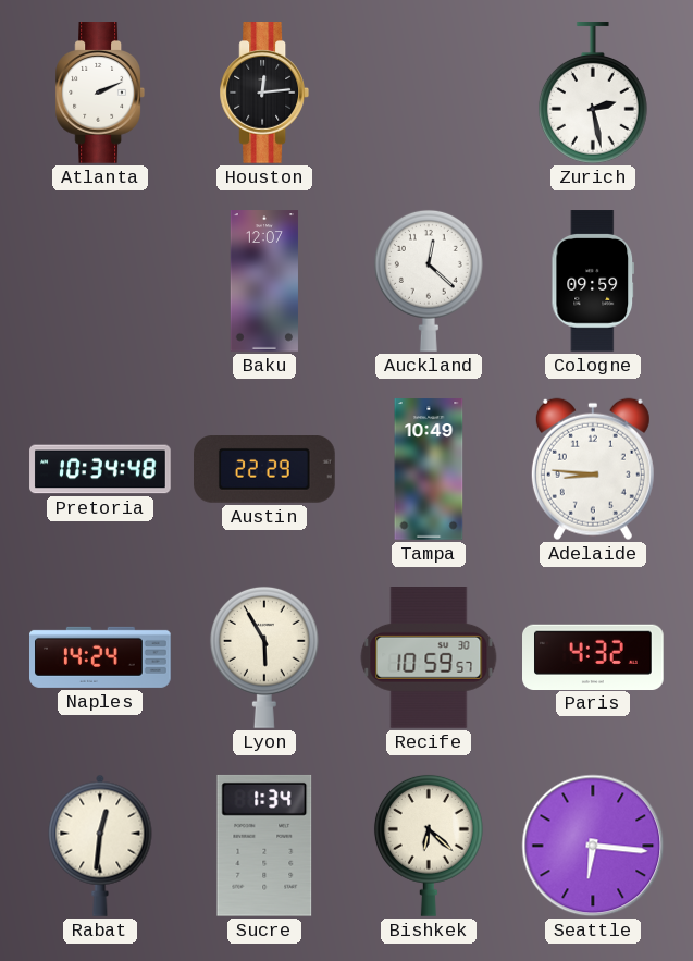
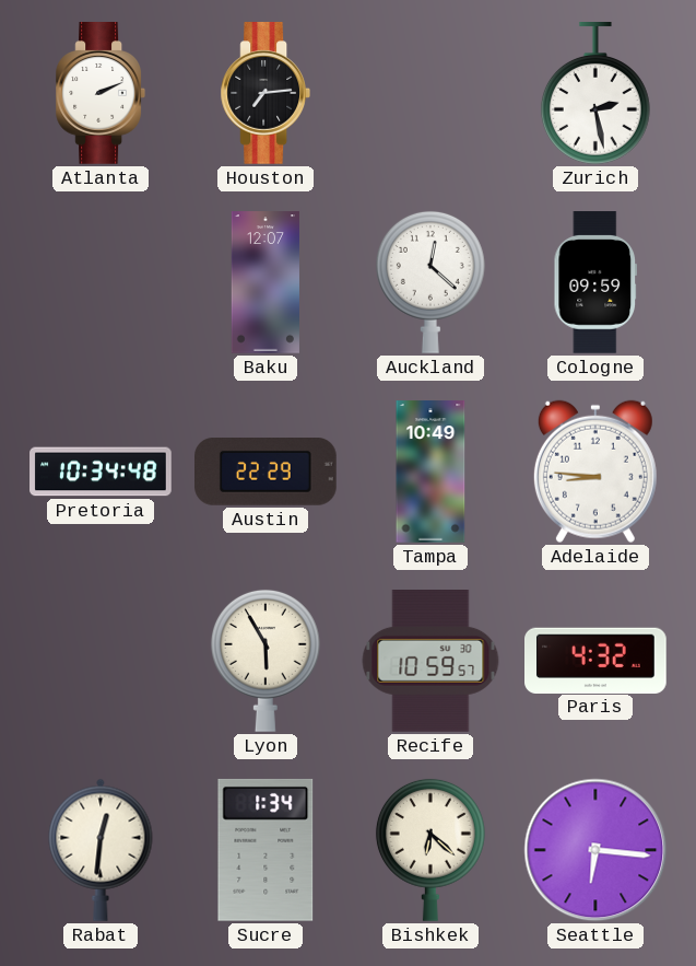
Houston: 12:14 -> 7:14 (264, 93)
Naples: 14:24 -> none (101, 657)
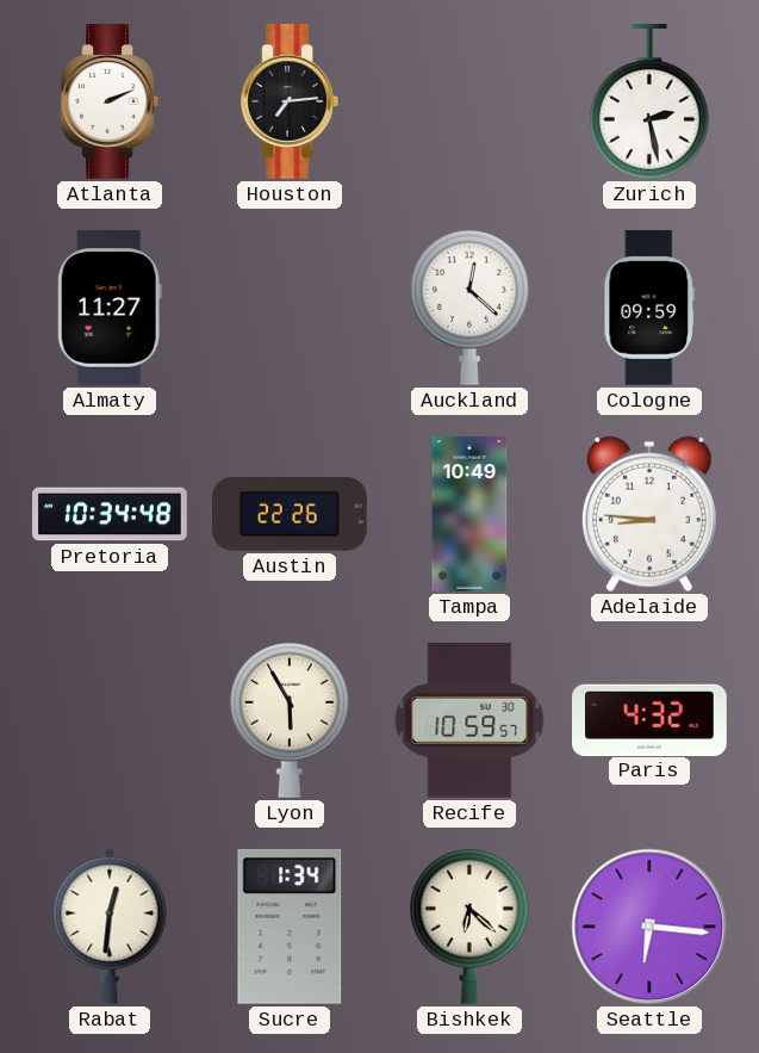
Almaty: none -> 11:27 (110, 309)
Baku: 12:07 -> none (266, 282)
Austin: 22:29 -> 22:26 (291, 515)
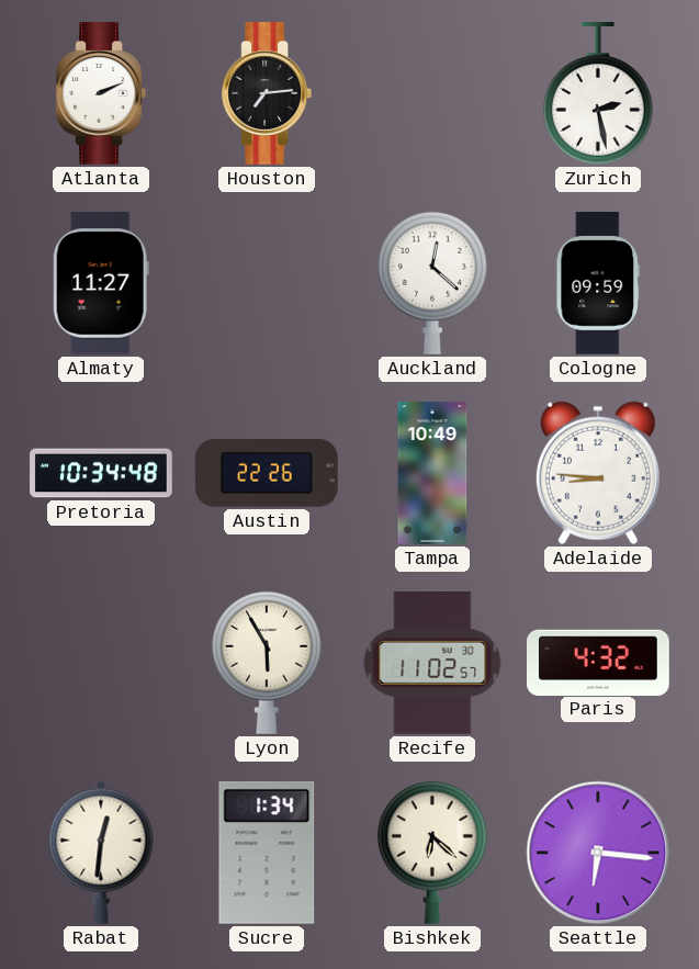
Recife: 10:59 -> 11:02 (432, 664)
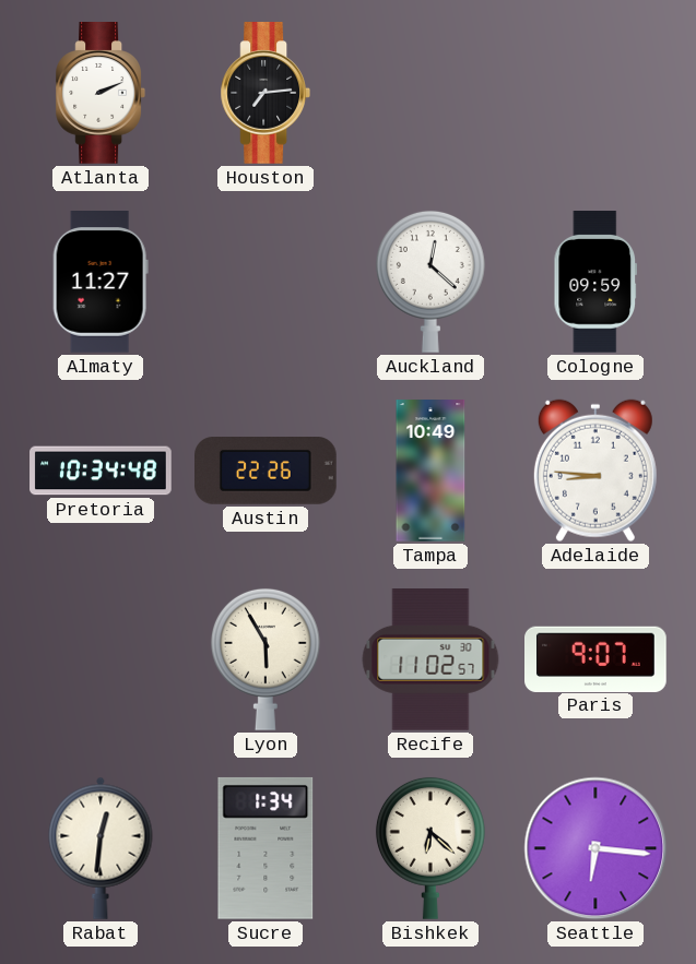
Zurich: 2:28 -> none (598, 94)
Paris: 4:32 -> 9:07 (597, 658)
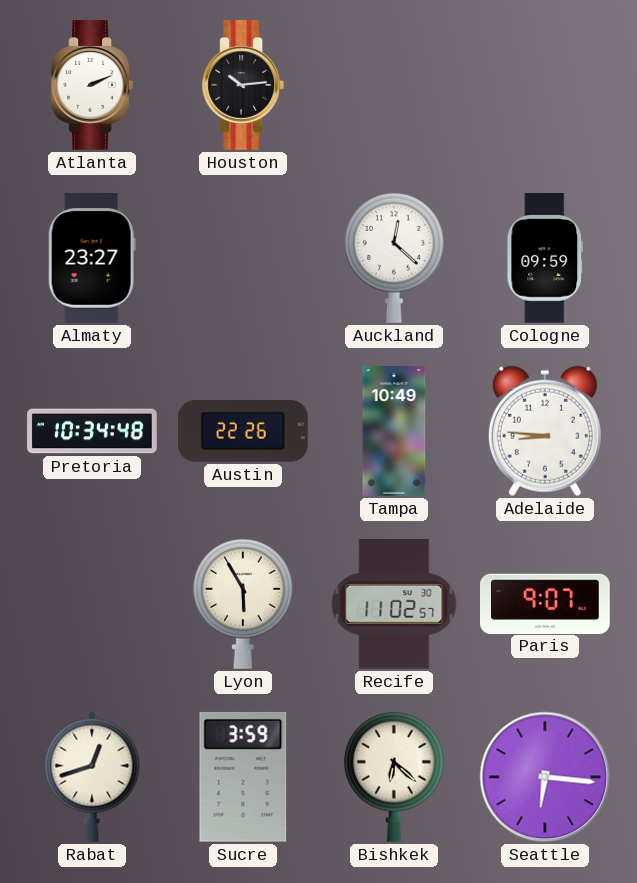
Houston: 7:14 -> 10:14 (242, 85)
Almaty: 11:27 -> 23:27 (92, 259)
Rabat: 12:31 -> 12:42 (92, 777)
Sucre: 1:34 -> 3:59 (243, 777)
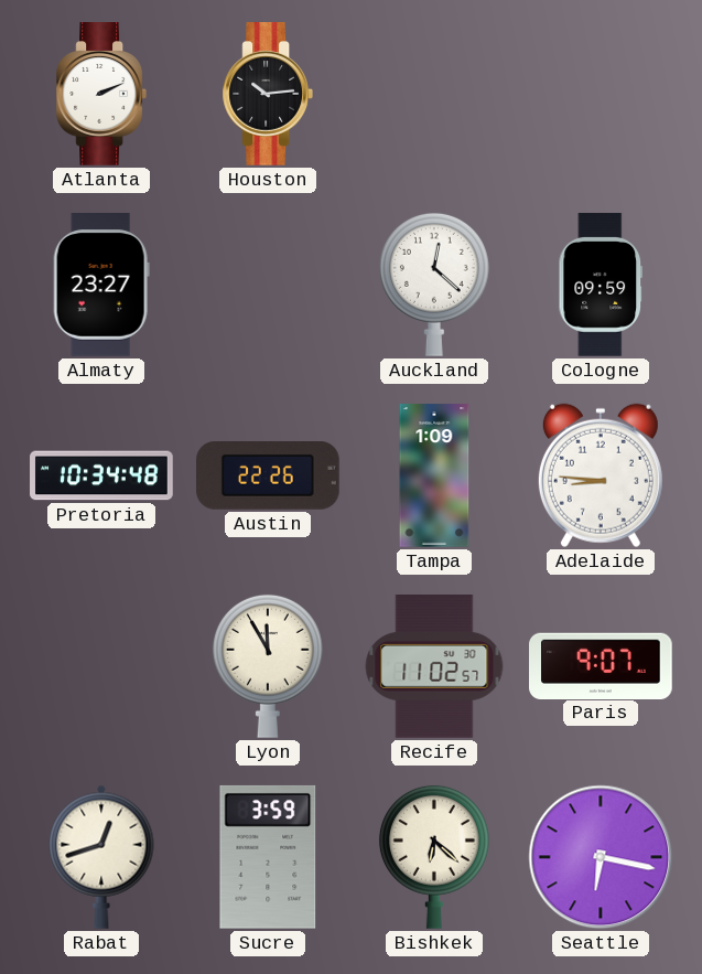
Tampa: 10:49 -> 1:09 (434, 475)
Lyon: 5:55 -> 11:55 (268, 666)
Seattle: 6:16 -> 6:17 (601, 857)
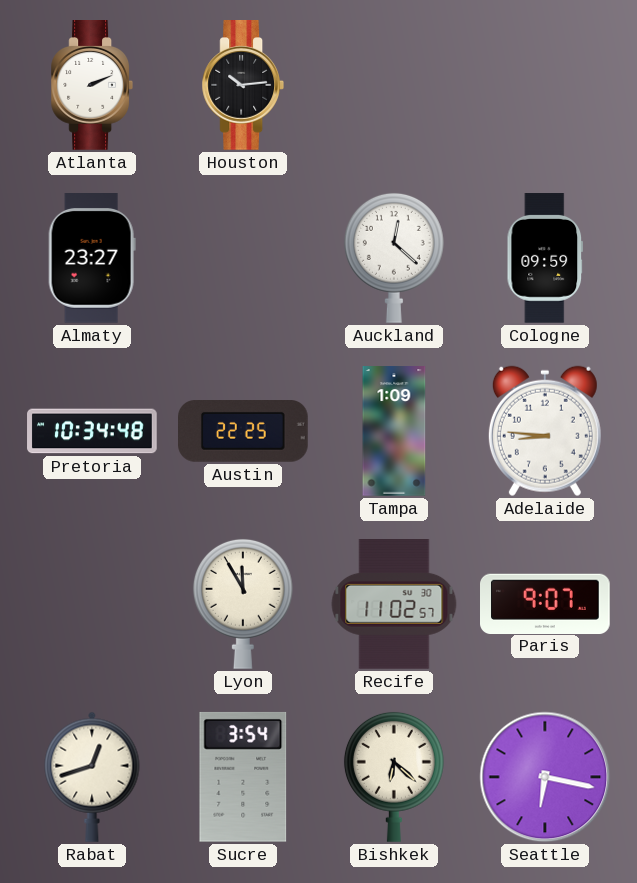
Austin: 22:26 -> 22:25 (244, 432)
Sucre: 3:59 -> 3:54 (243, 777)
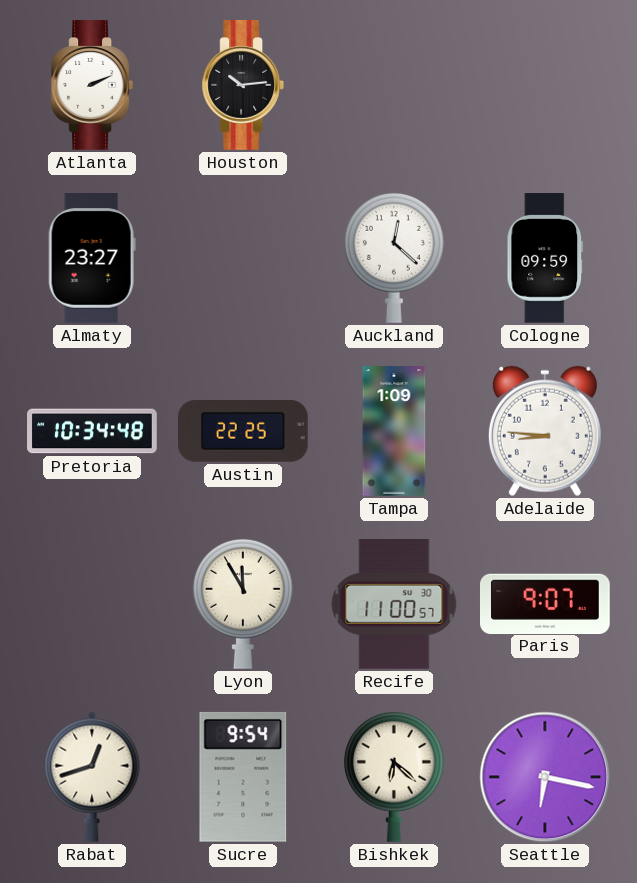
Recife: 11:02 -> 11:00 (394, 605)
Sucre: 3:54 -> 9:54 (243, 777)
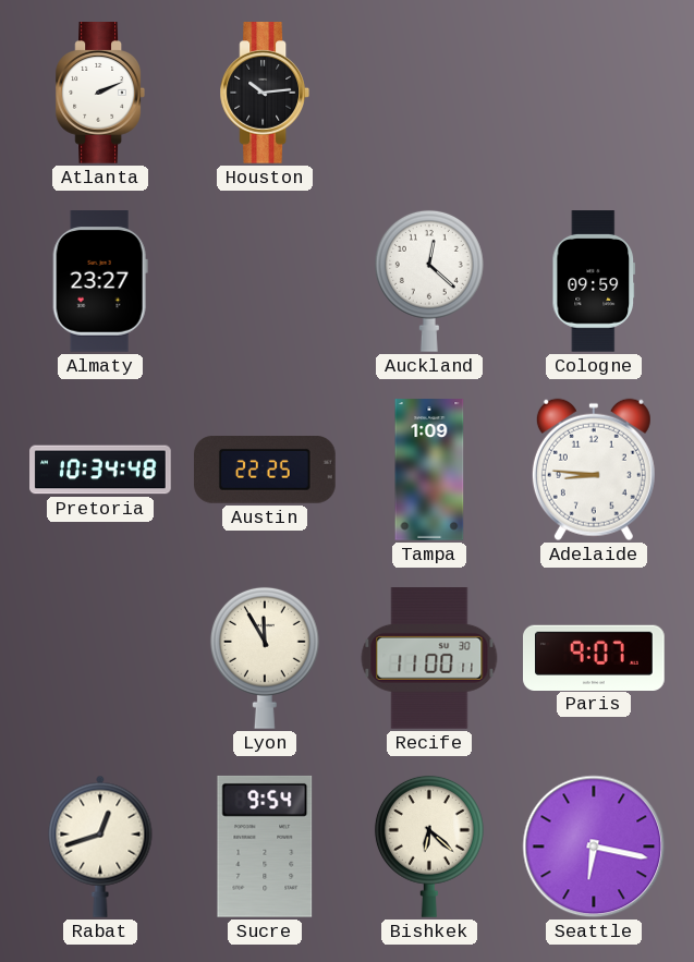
Recife: 11:00:57 -> 11:00:11 (429, 659)
